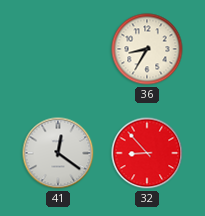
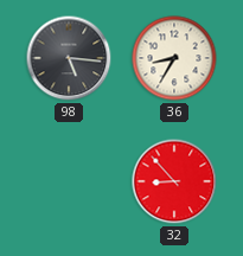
98: none -> 5:16 (69, 58)
41: 12:21 -> none (58, 153)
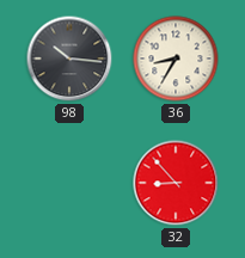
98: 5:16 -> 10:16 (69, 59)
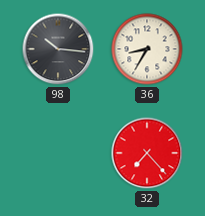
32: 8:53 -> 7:23 (147, 153)
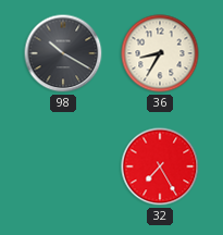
98: 10:16 -> 10:20 (63, 53)
32: 7:23 -> 7:25 (160, 166)
